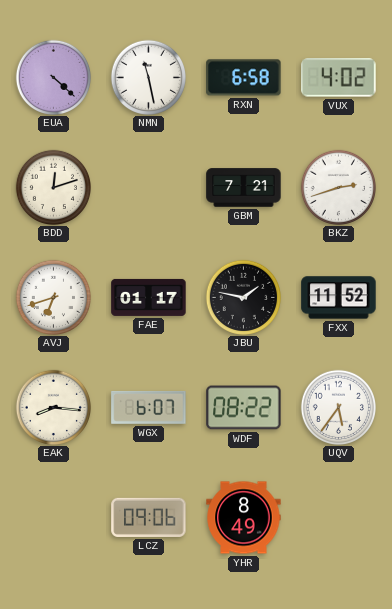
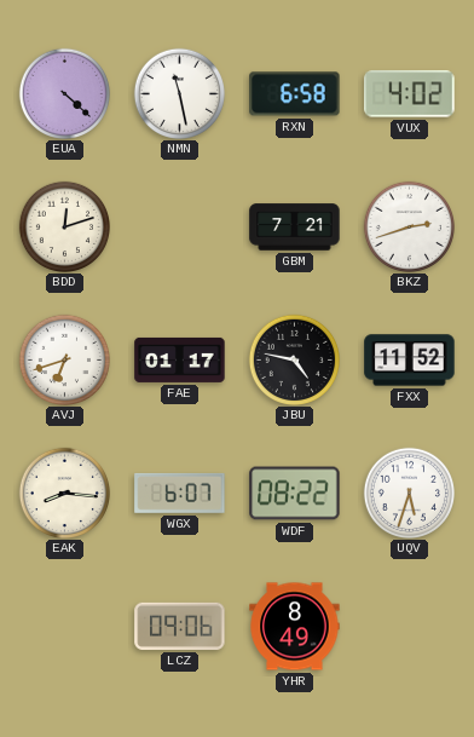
JBU: 1:47 -> 4:47 (294, 359)
UQV: 5:36 -> 5:33 (409, 493)
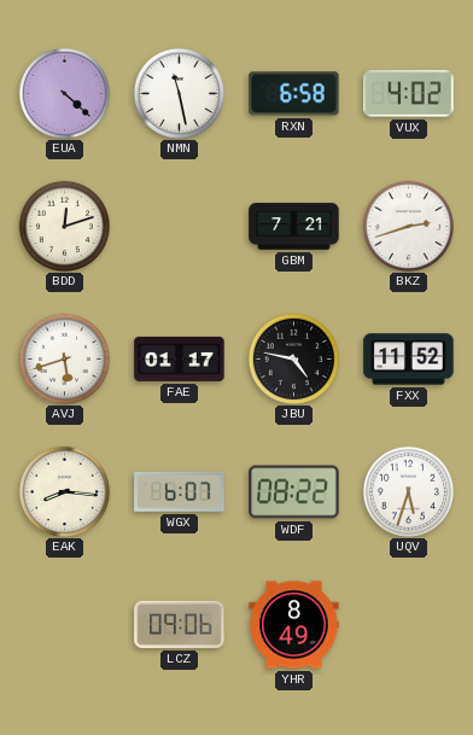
AVJ: 6:42 -> 5:42 (64, 358)
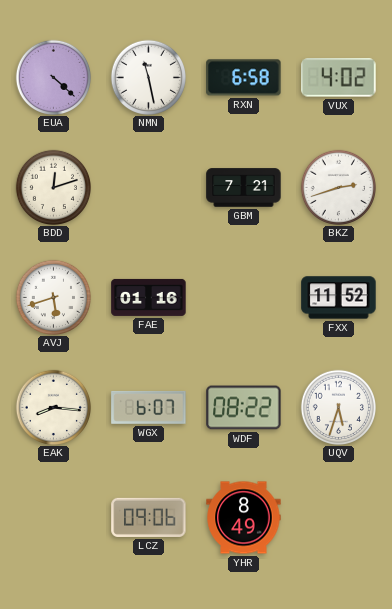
FAE: 01:17 -> 01:16 (149, 297)
JBU: 4:47 -> none (293, 358)
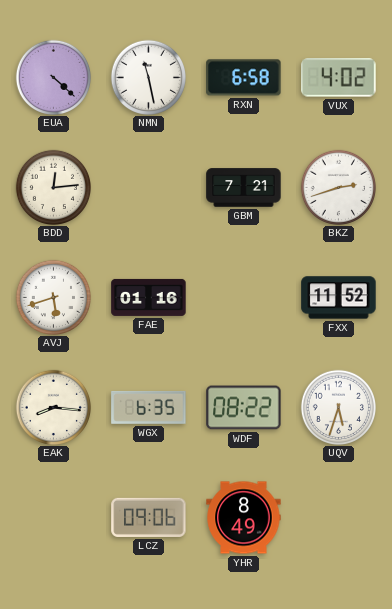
BDD: 12:12 -> 12:14 (53, 187)
WGX: 6:07 -> 6:35 (149, 407)
